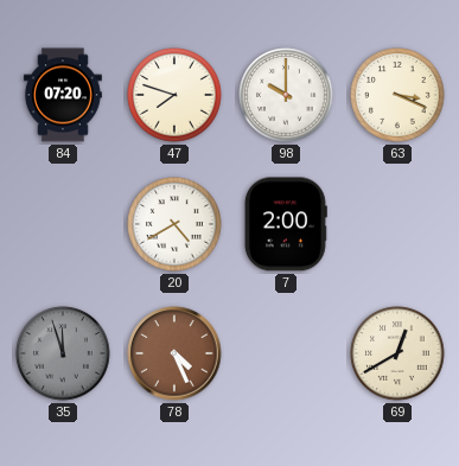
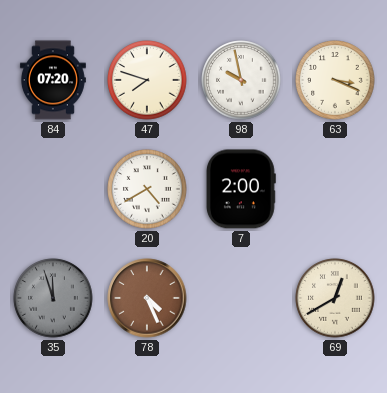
98: 10:00 -> 9:58 (241, 80)
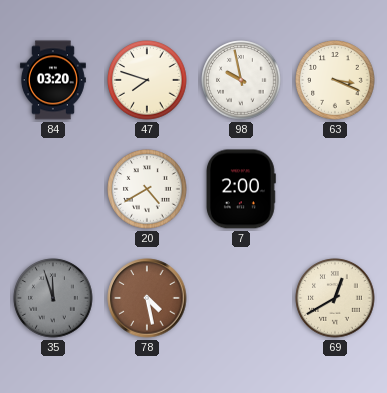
84: 07:20 -> 03:20 (53, 80)
78: 4:26 -> 4:28 (147, 298)
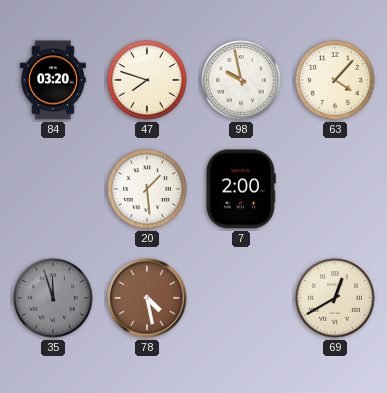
63: 3:19 -> 4:07 (335, 80)
20: 4:40 -> 1:29 (147, 189)
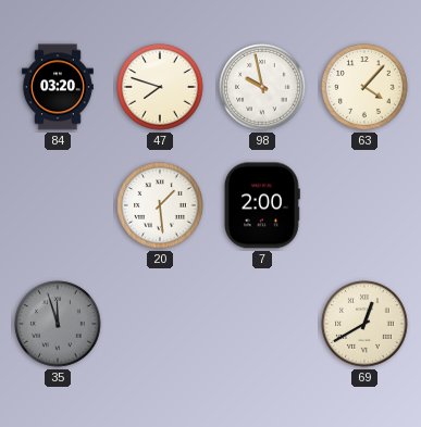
78: 4:28 -> none (147, 298)
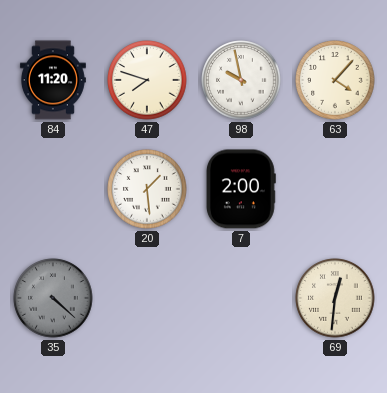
84: 03:20 -> 11:20 (53, 80)
35: 11:57 -> 4:22 (53, 298)
69: 12:40 -> 12:31 (335, 298)
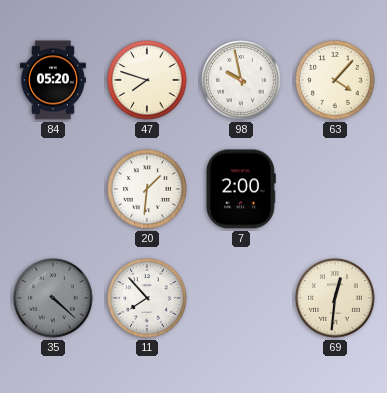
84: 11:20 -> 05:20 (53, 80)
20: 1:29 -> 1:31 (147, 189)
11: none -> 7:53 (147, 298)
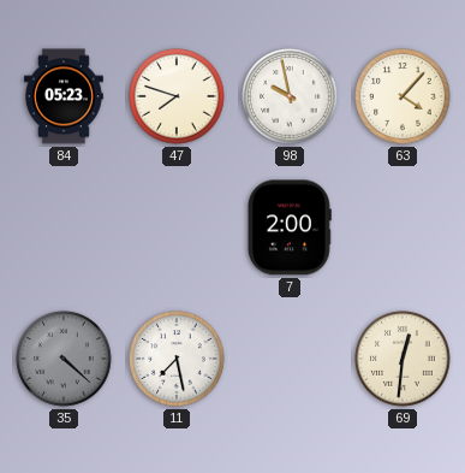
84: 05:20 -> 05:23 (64, 96)
20: 1:31 -> none (147, 189)
11: 7:53 -> 7:28 (177, 359)
